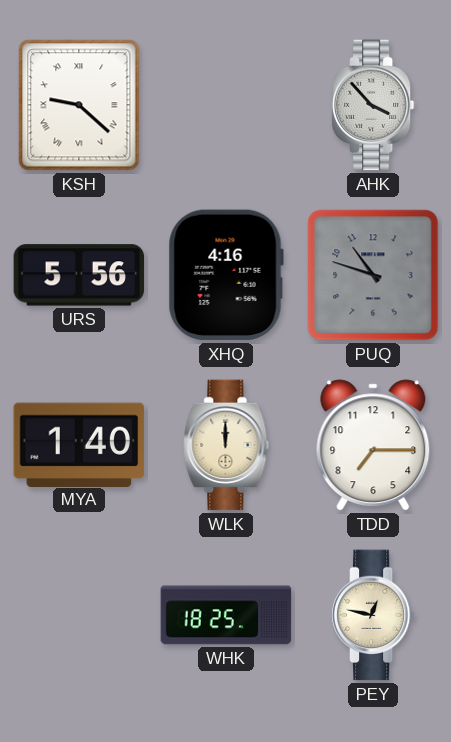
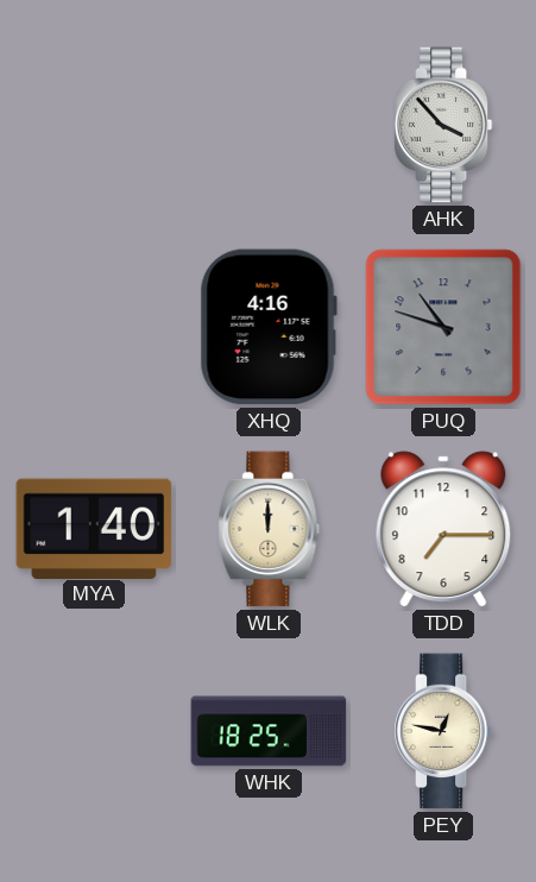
KSH: 9:22 -> none (79, 105)
URS: 5:56 -> none (79, 275)
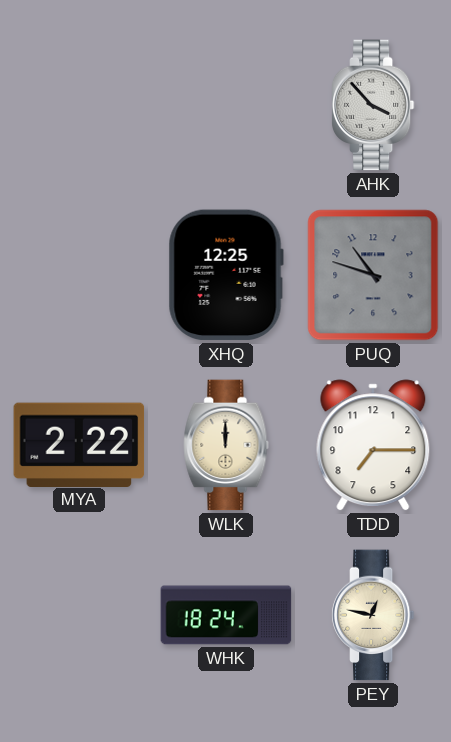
XHQ: 4:16 -> 12:25 (226, 275)
MYA: 1:40 -> 2:22 (79, 444)
WHK: 18:25 -> 18:24 (226, 615)
